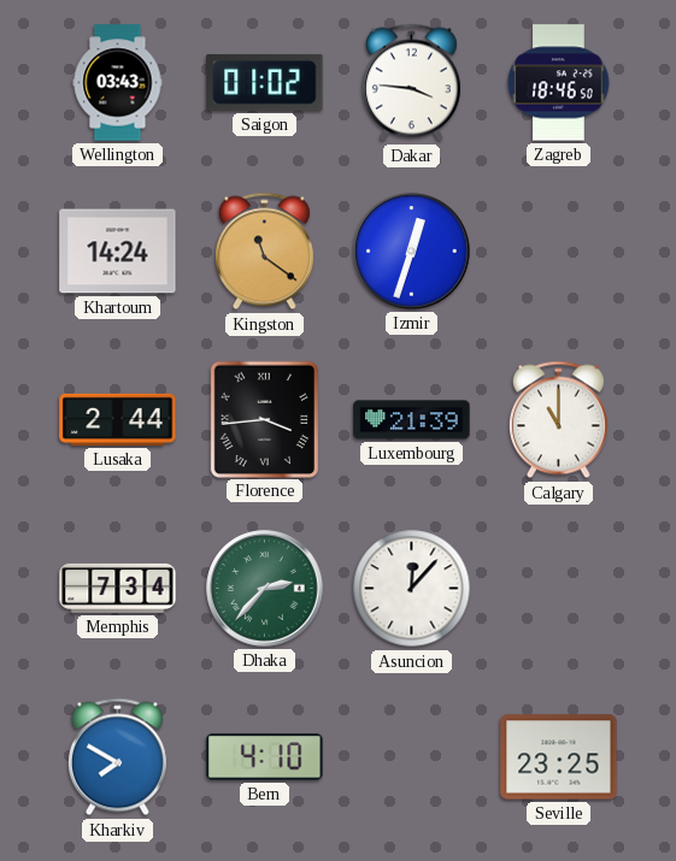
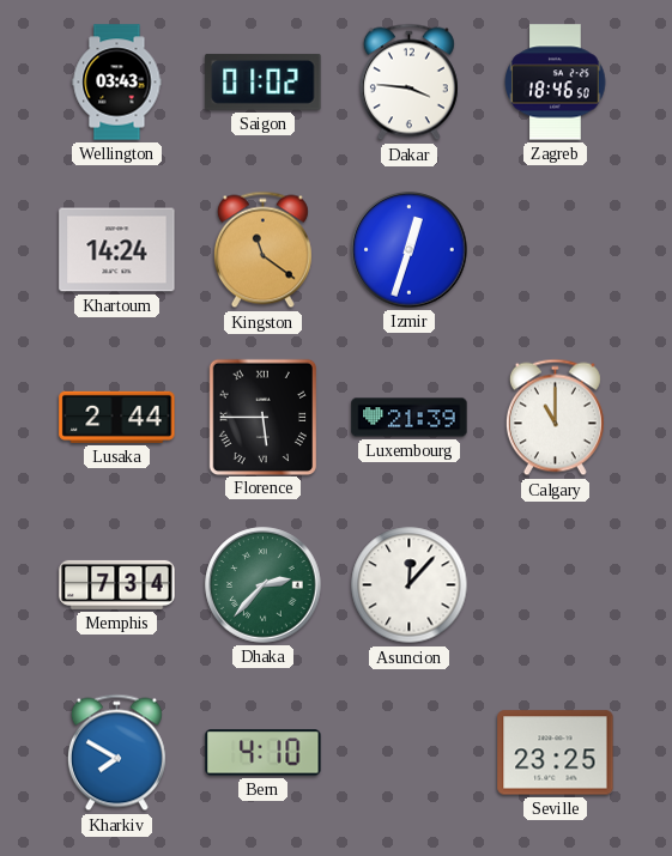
Florence: 3:44 -> 5:45 (262, 417)
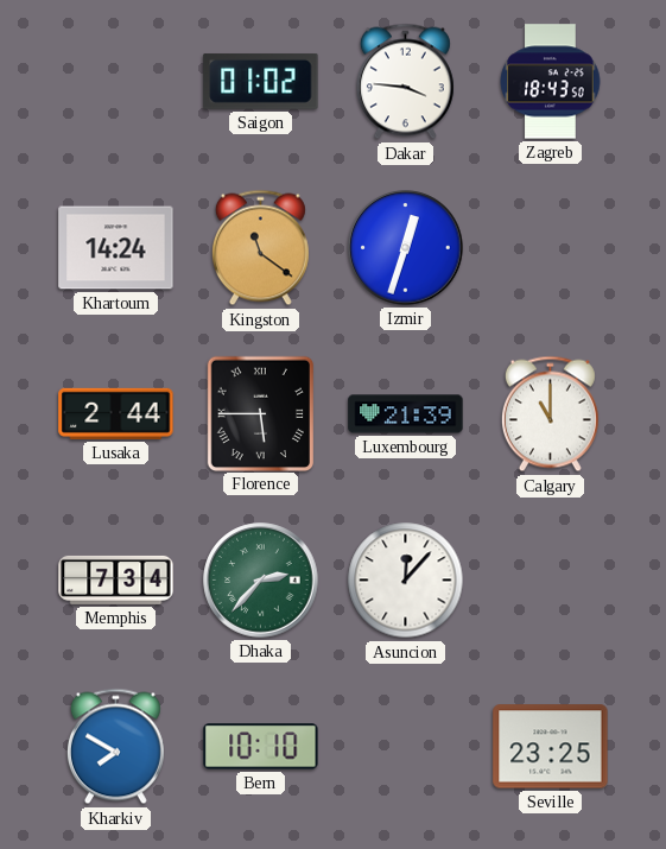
Wellington: 03:43 -> none (117, 83)
Zagreb: 18:46 -> 18:43 (551, 82)
Bern: 4:10 -> 10:10 (261, 747)
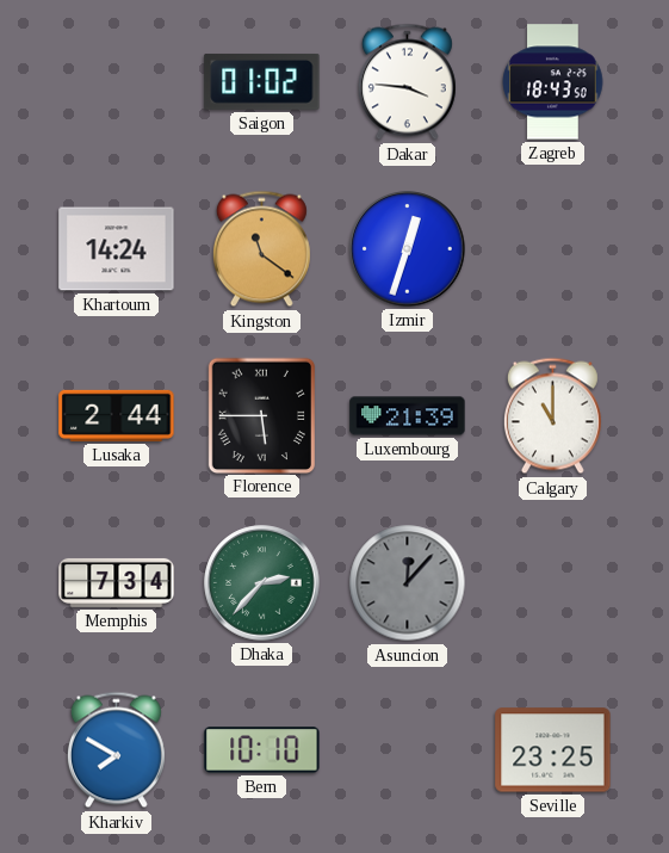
Asuncion dial: white -> grey (408, 583)
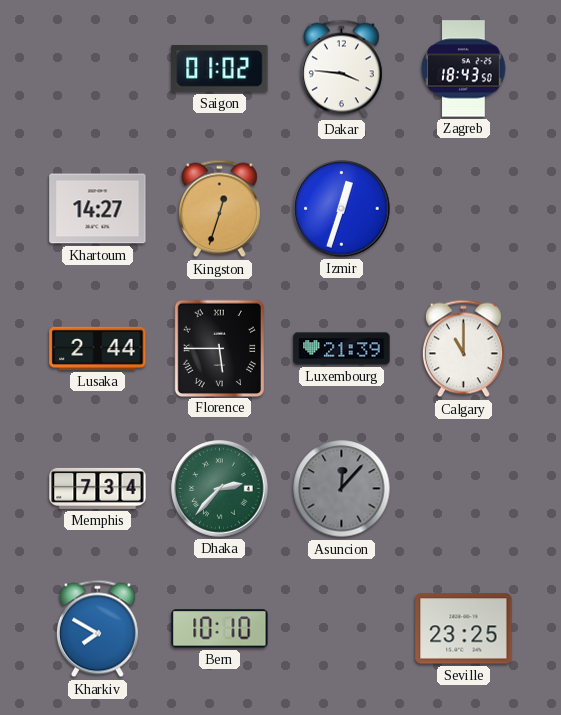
Khartoum: 14:24 -> 14:27 (98, 209)
Kingston: 11:21 -> 12:33 (219, 209)
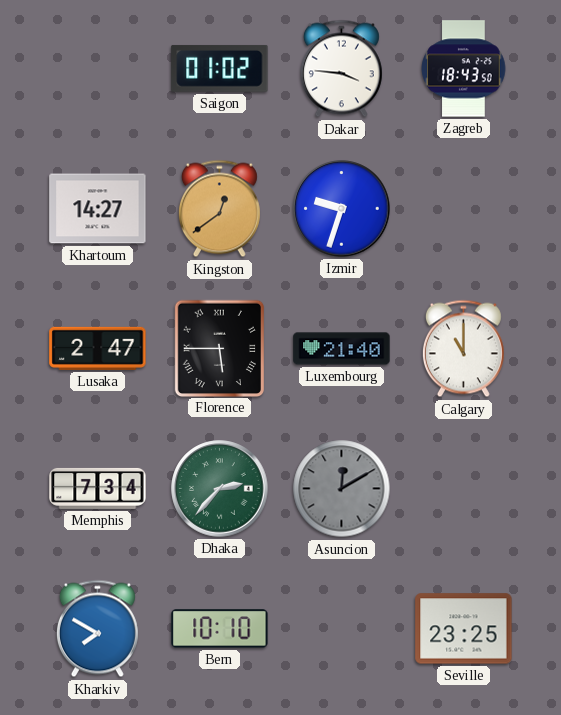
Kingston: 12:33 -> 12:39 (219, 209)
Izmir: 12:33 -> 9:33 (342, 209)
Lusaka: 2:44 -> 2:47 (98, 348)
Luxembourg: 21:39 -> 21:40 (342, 349)
Asuncion: 12:07 -> 12:10 (342, 489)
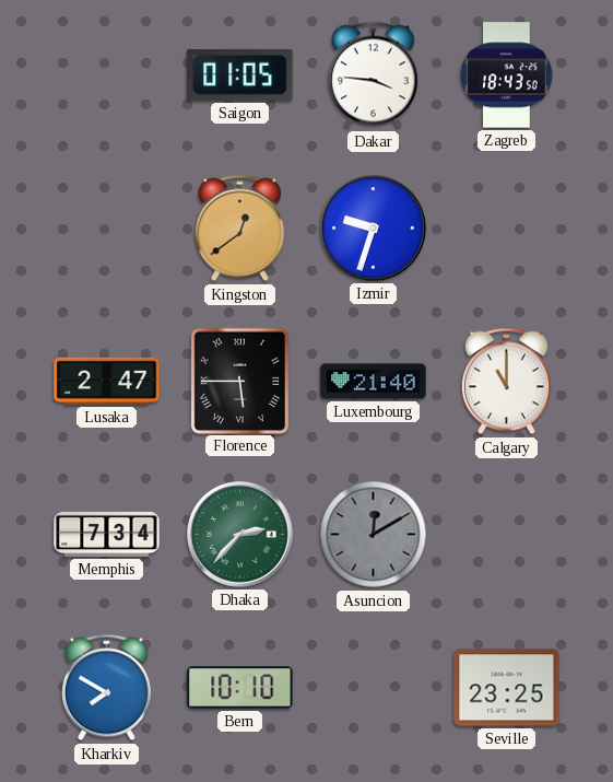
Saigon: 01:02 -> 01:05 (240, 74)
Khartoum: 14:27 -> none (98, 209)
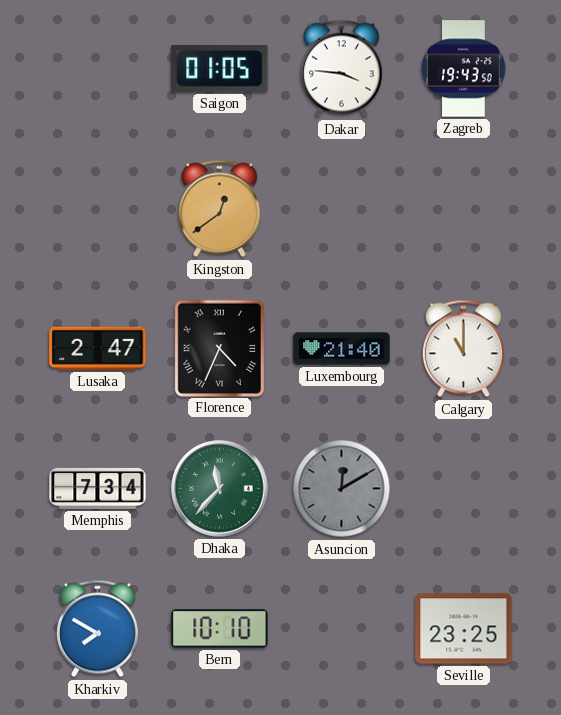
Zagreb: 18:43 -> 19:43 (464, 69)
Izmir: 9:33 -> none (374, 229)
Florence: 5:45 -> 4:34 (219, 348)
Dhaka: 2:37 -> 11:37 (220, 489)
